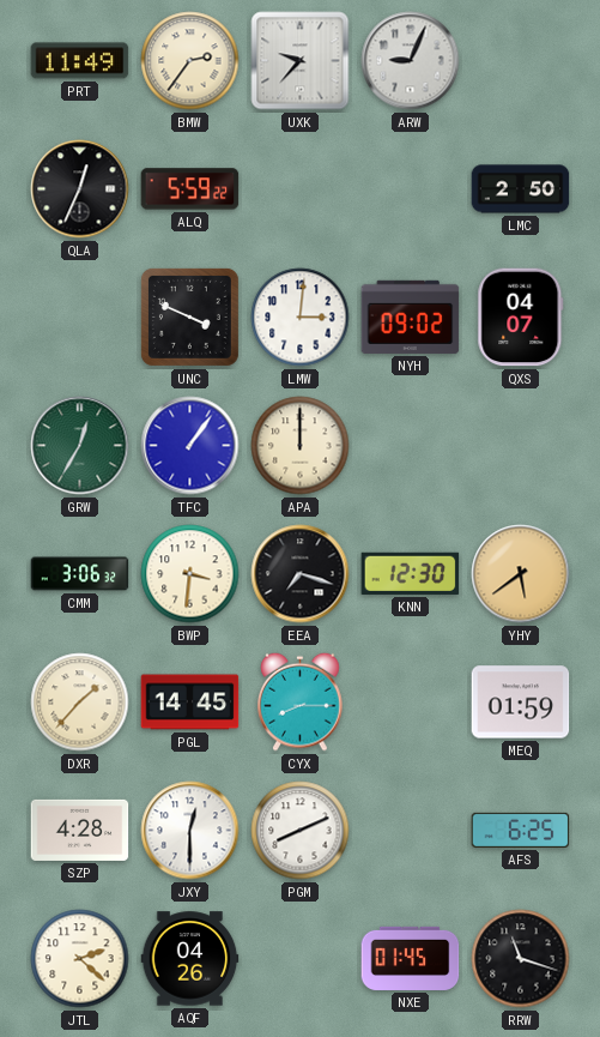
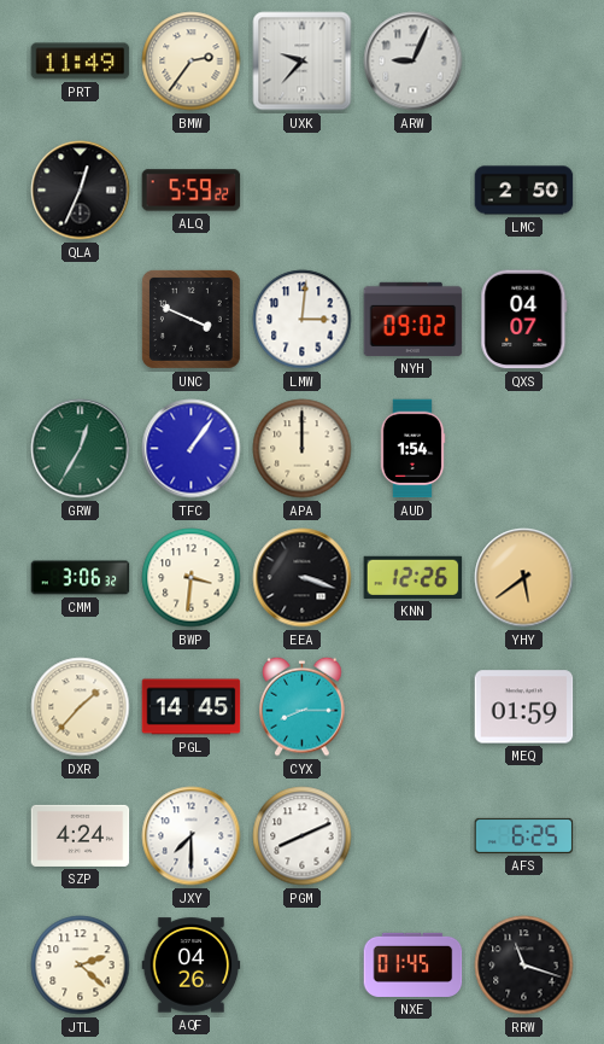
AUD: none -> 1:54 (412, 449)
EEA: 7:18 -> 3:18 (303, 578)
KNN: 12:30 -> 12:26 (414, 577)
SZP: 4:28 -> 4:24 (81, 835)
JXY: 12:30 -> 7:30 (192, 836)
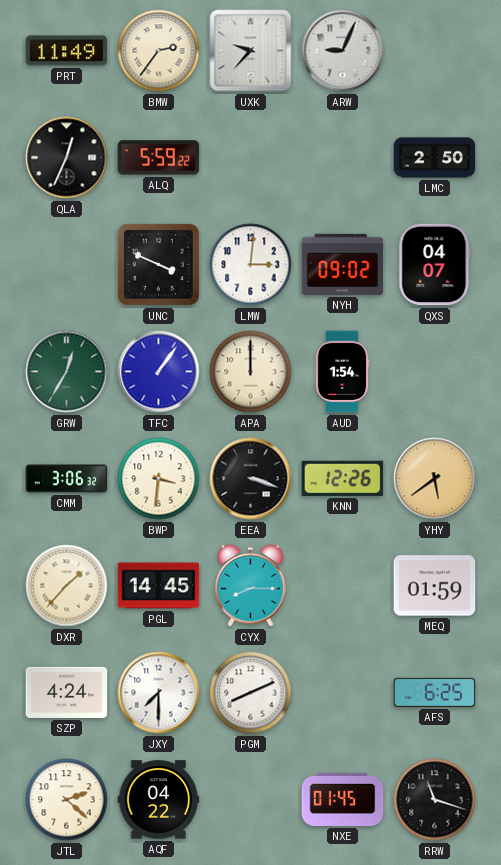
AQF: 04:26 -> 04:22 (159, 800)
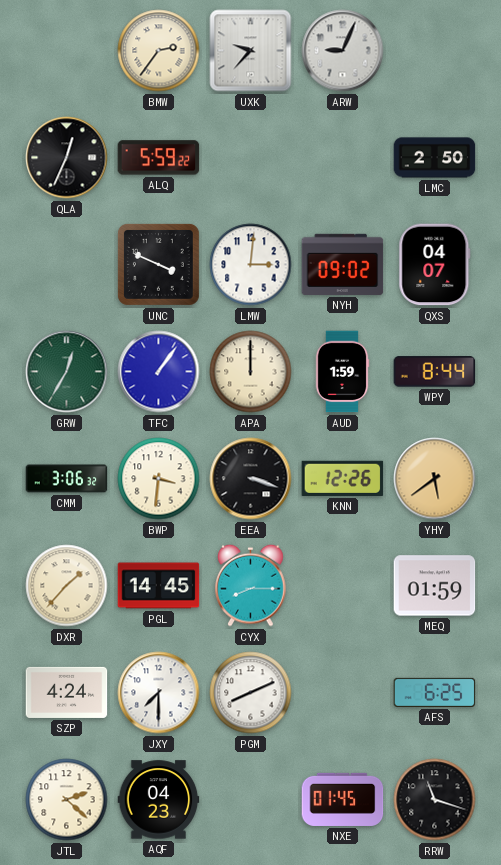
PRT: 11:49 -> none (67, 51)
AUD: 1:54 -> 1:59 (342, 372)
WPY: none -> 8:44 (435, 372)
AQF: 04:22 -> 04:23 (159, 800)
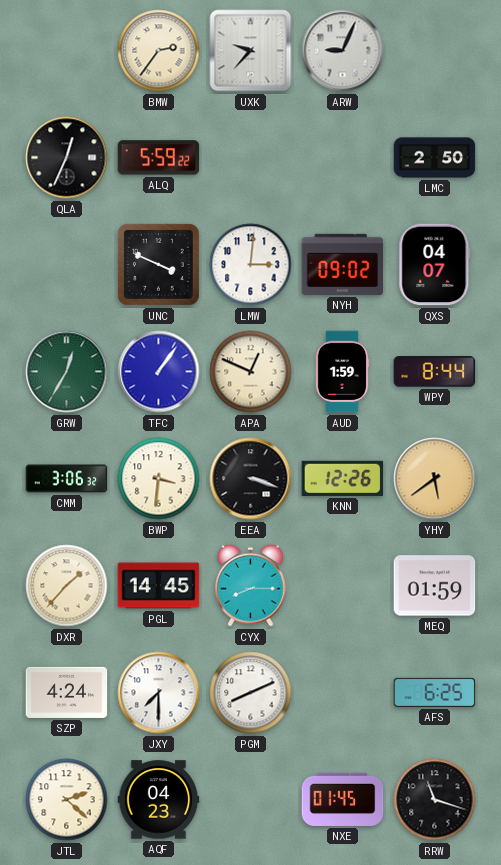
APA: 12:00 -> 12:49 (251, 372)
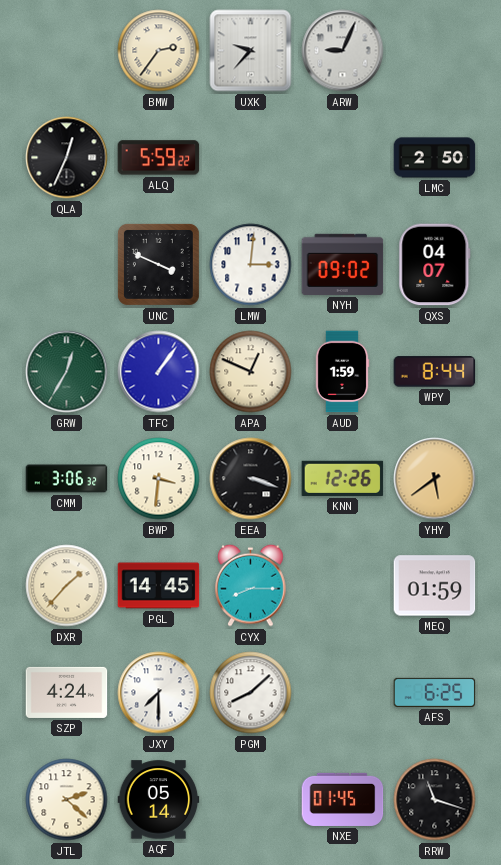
PGM: 8:11 -> 8:08 (251, 693)
AQF: 04:23 -> 05:14 (159, 800)
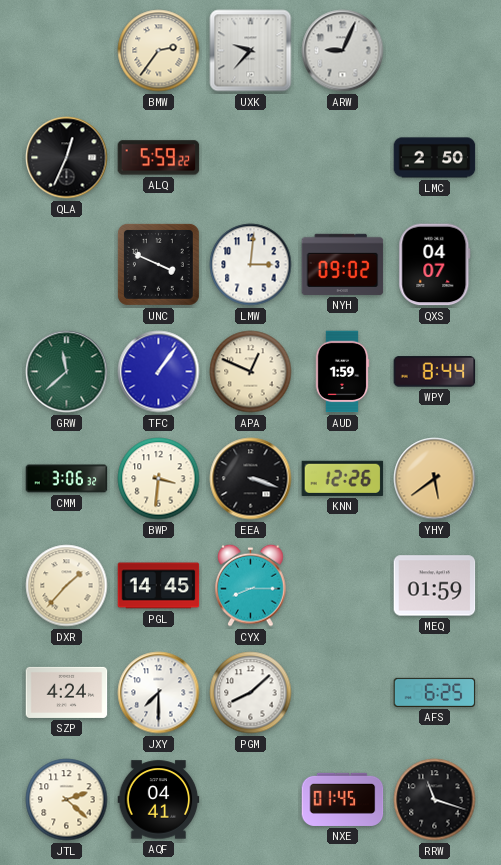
GRW: 12:35 -> 11:38 (67, 372)
AQF: 05:14 -> 04:41 (159, 800)
